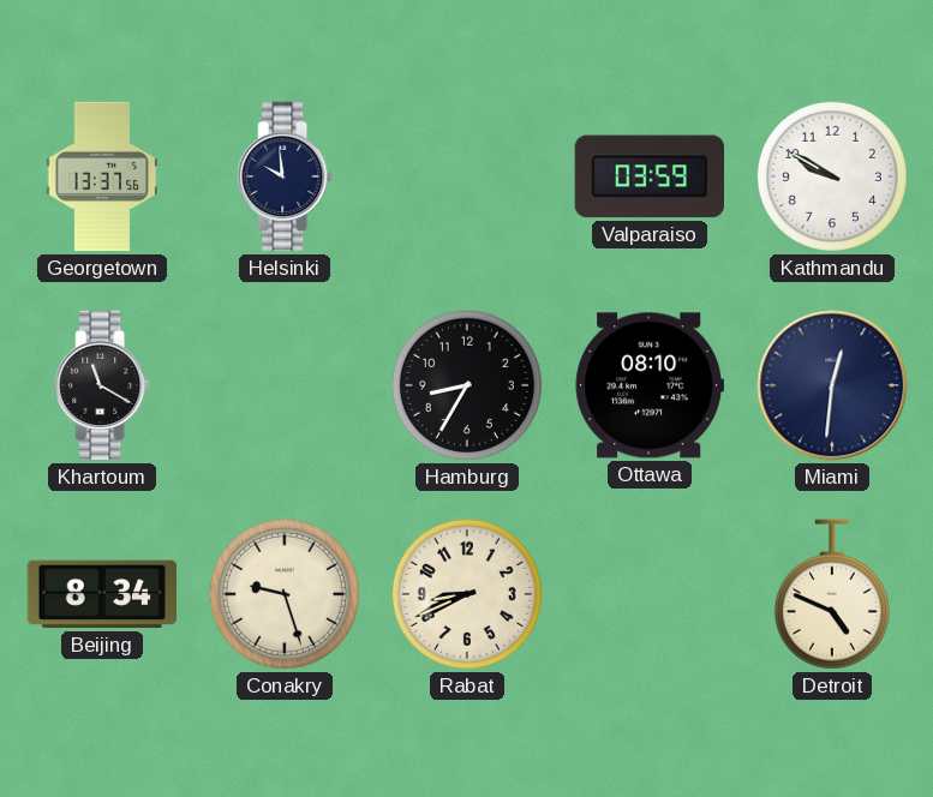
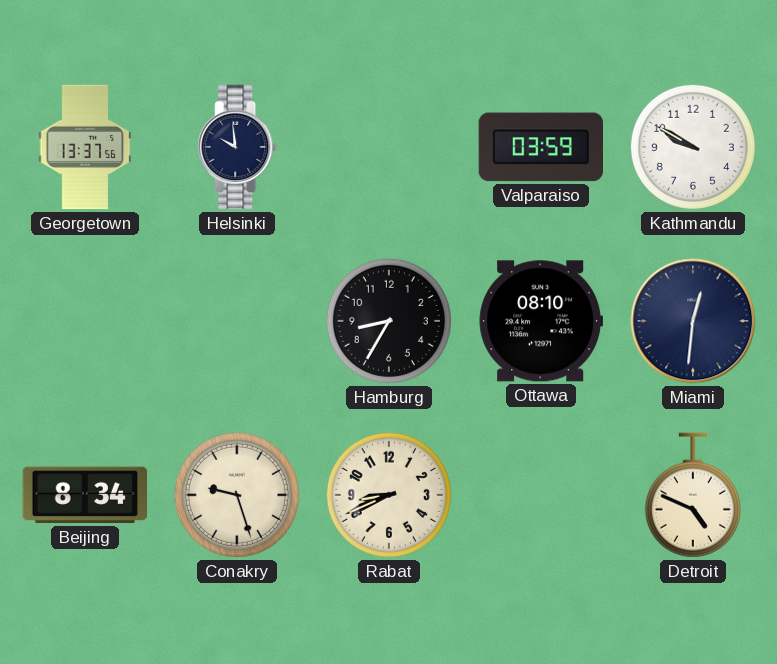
Khartoum: 11:20 -> none (102, 385)
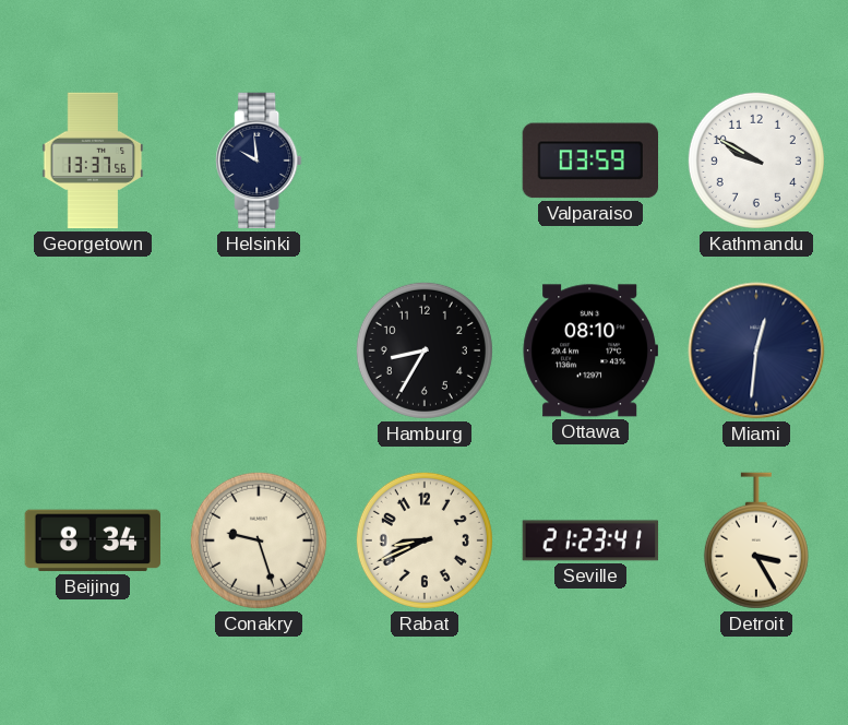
Seville: none -> 21:23 (590, 540)
Detroit: 4:49 -> 3:25 (756, 540)
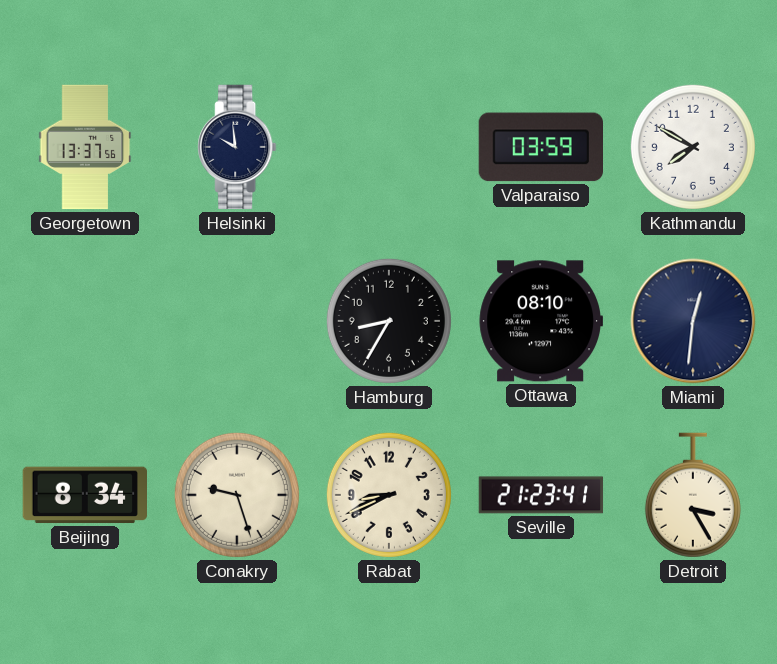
Kathmandu: 9:50 -> 7:50 (693, 147)
